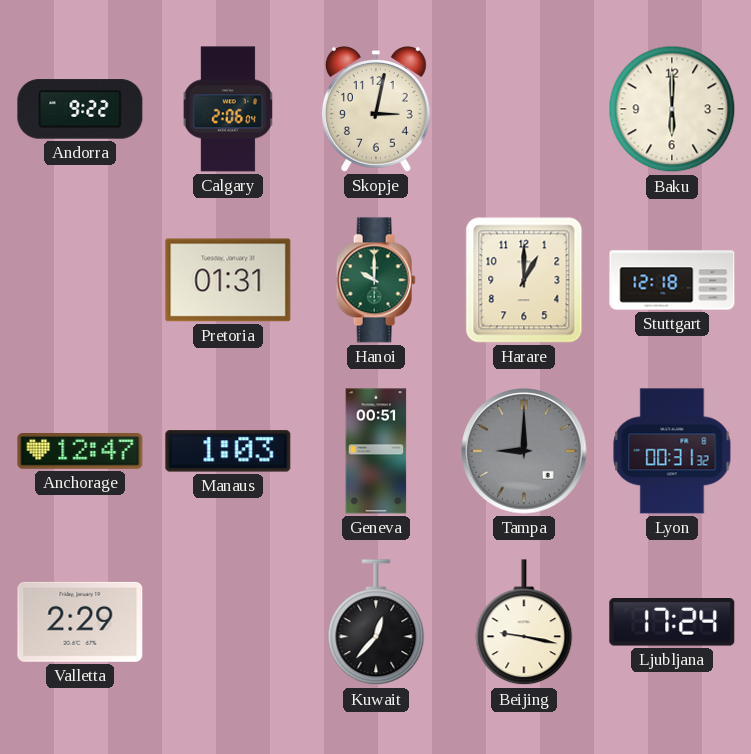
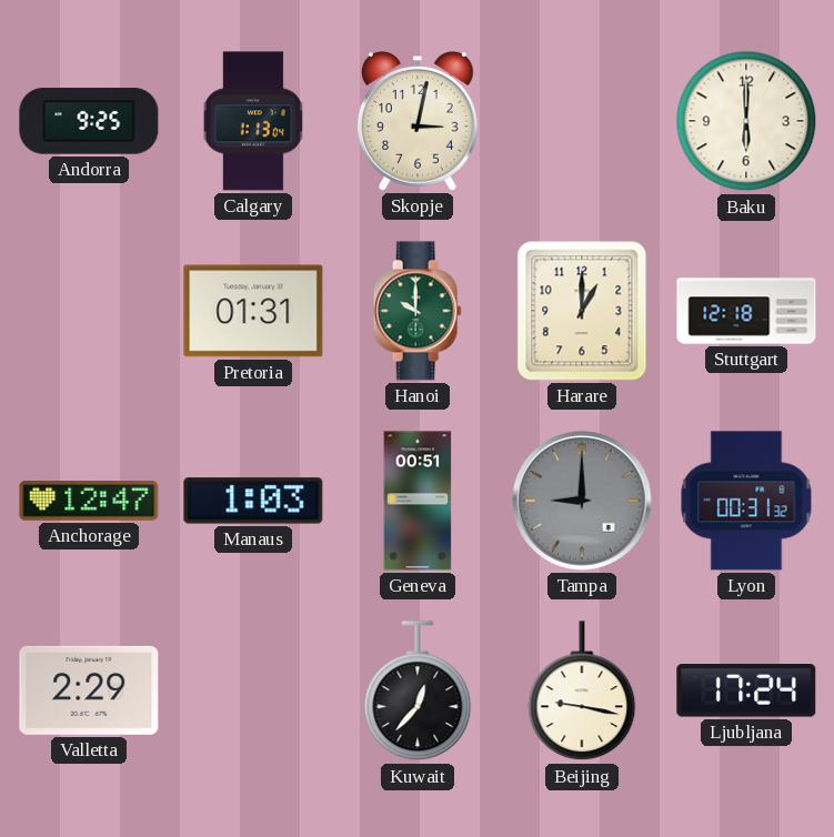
Andorra: 9:22 -> 9:25 (89, 121)
Calgary: 2:06 -> 1:13 (253, 121)
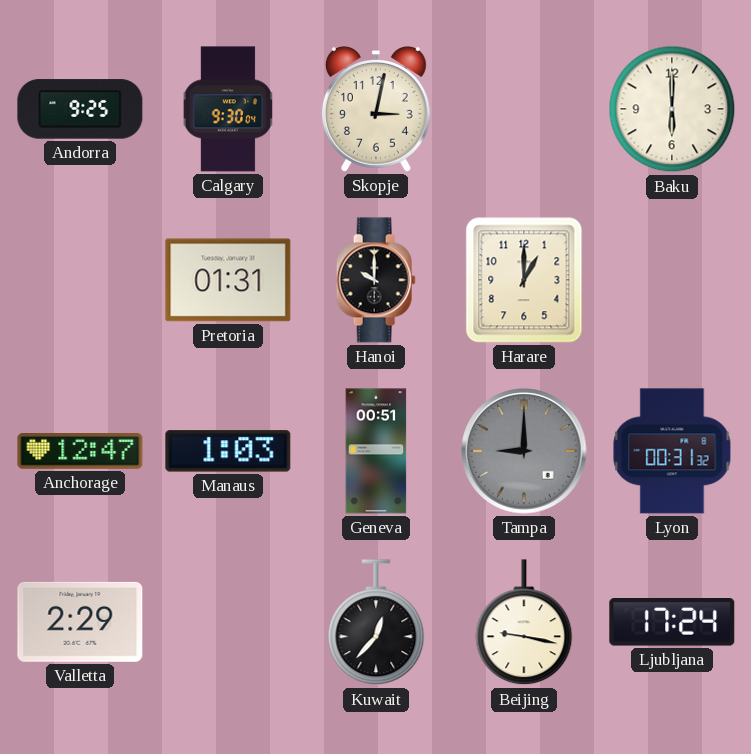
Calgary: 1:13 -> 9:30 (228, 109)
Hanoi dial: green -> black (376, 280)
Stuttgart: 12:18 -> none (746, 311)
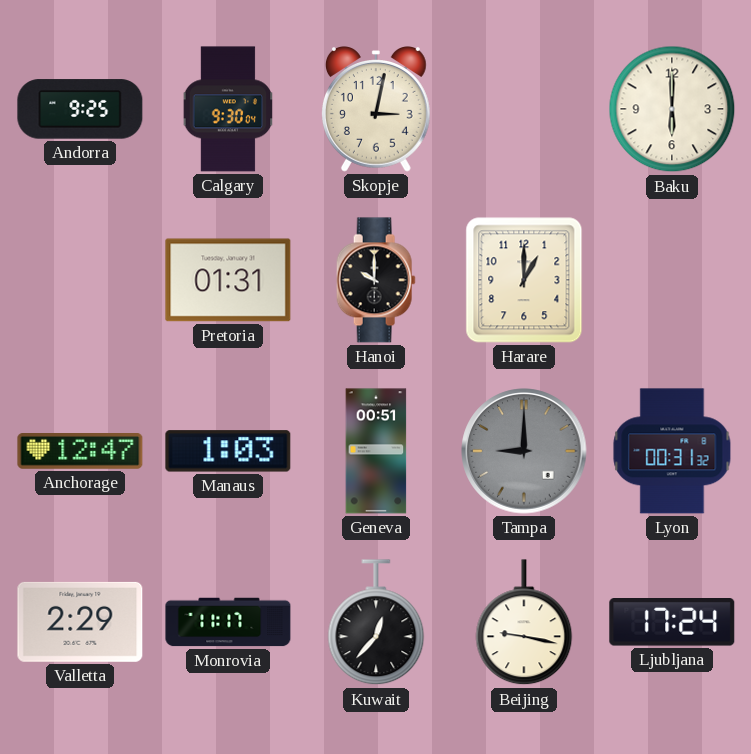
Monrovia: none -> 11:17 (228, 622)
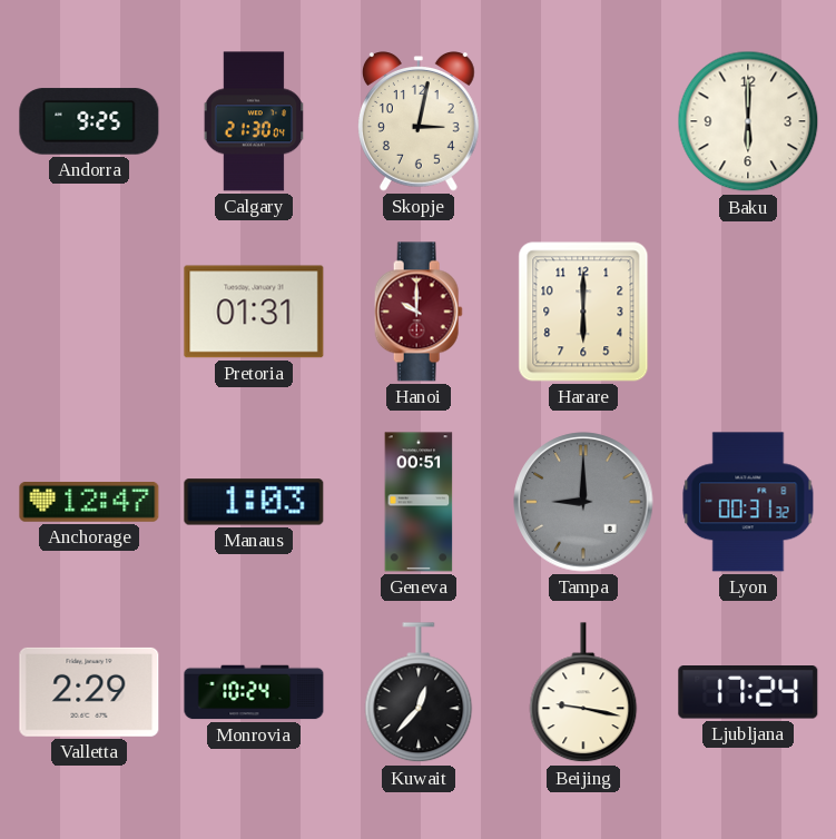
Calgary: 9:30 -> 21:30 (254, 121)
Hanoi dial: black -> burgundy (419, 312)
Harare: 1:00 -> 6:00 (583, 312)
Monrovia: 11:17 -> 10:24 (254, 692)
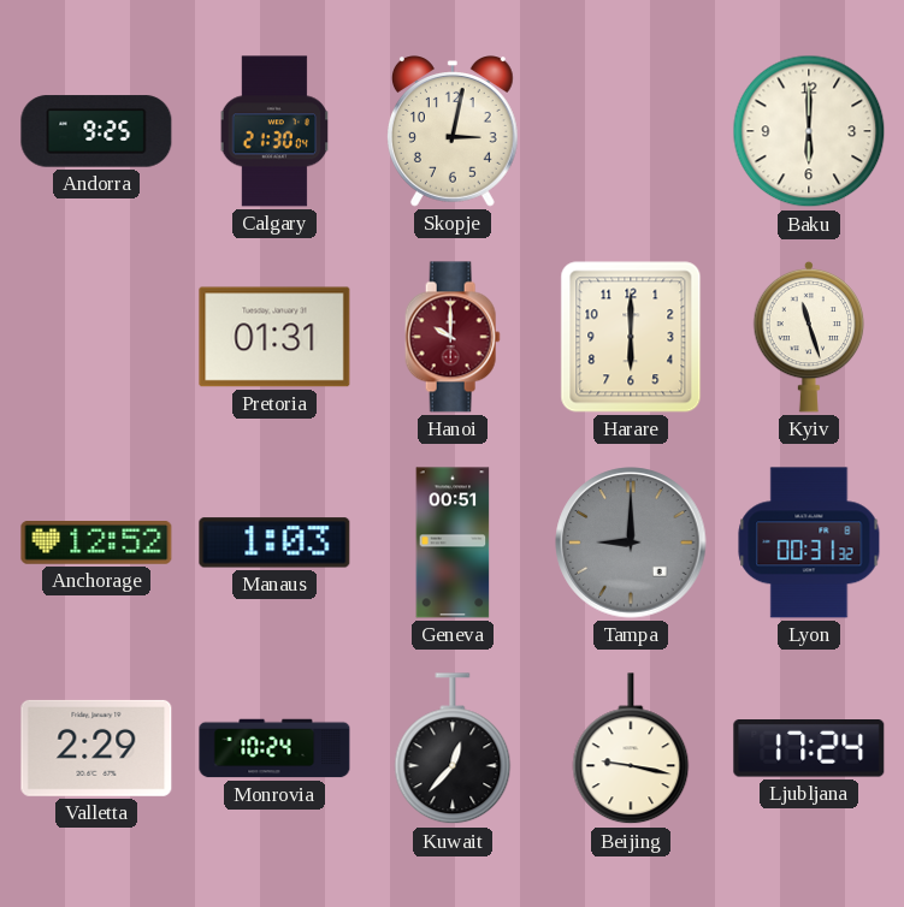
Kyiv: none -> 11:27 (809, 337)
Anchorage: 12:47 -> 12:52 (96, 544)
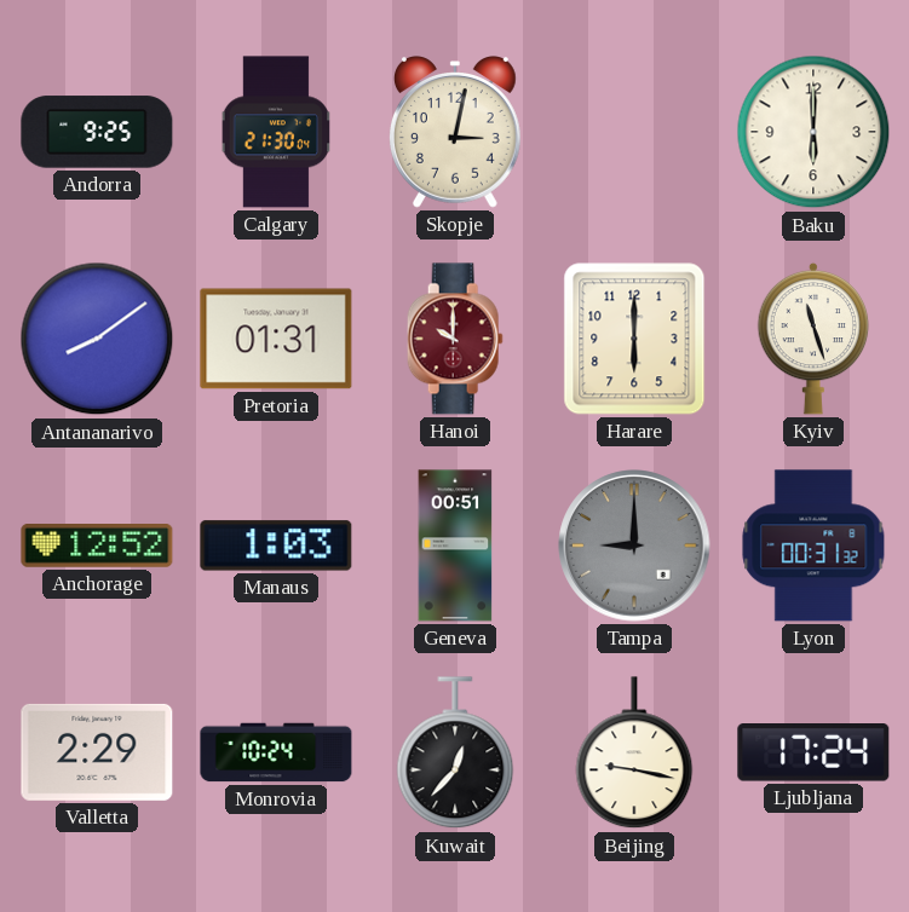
Antananarivo: none -> 8:09 (97, 339)
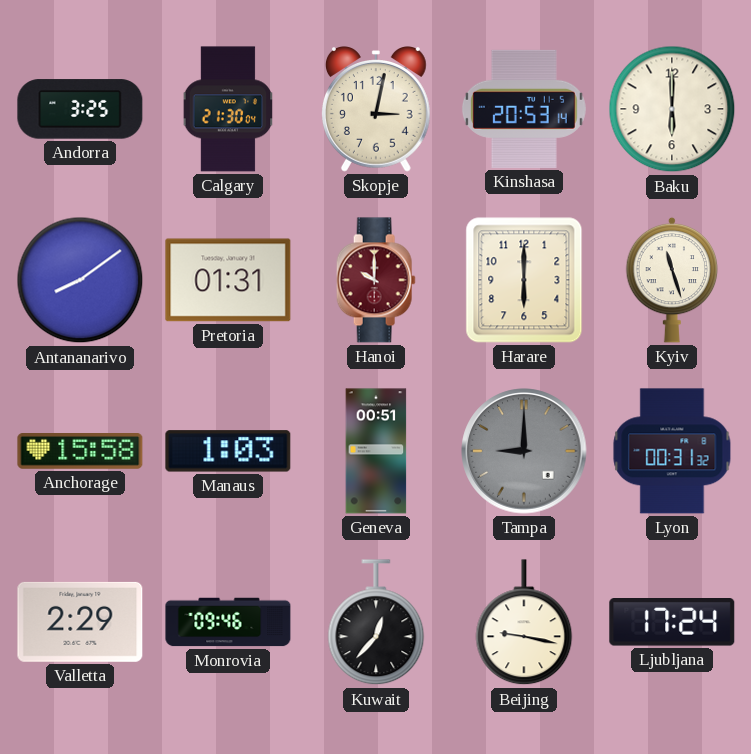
Andorra: 9:25 -> 3:25 (80, 109)
Kinshasa: none -> 20:53 (524, 109)
Anchorage: 12:52 -> 15:58 (80, 452)
Monrovia: 10:24 -> 09:46 (228, 622)
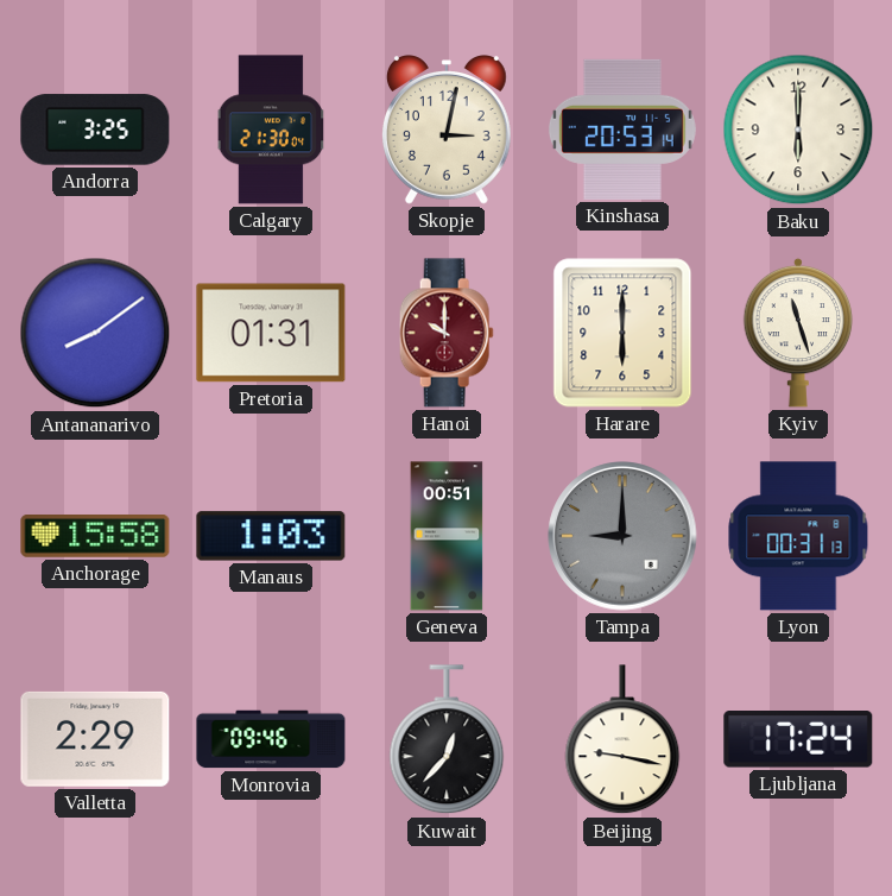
Lyon: 00:31:32 -> 00:31:13 (798, 536)
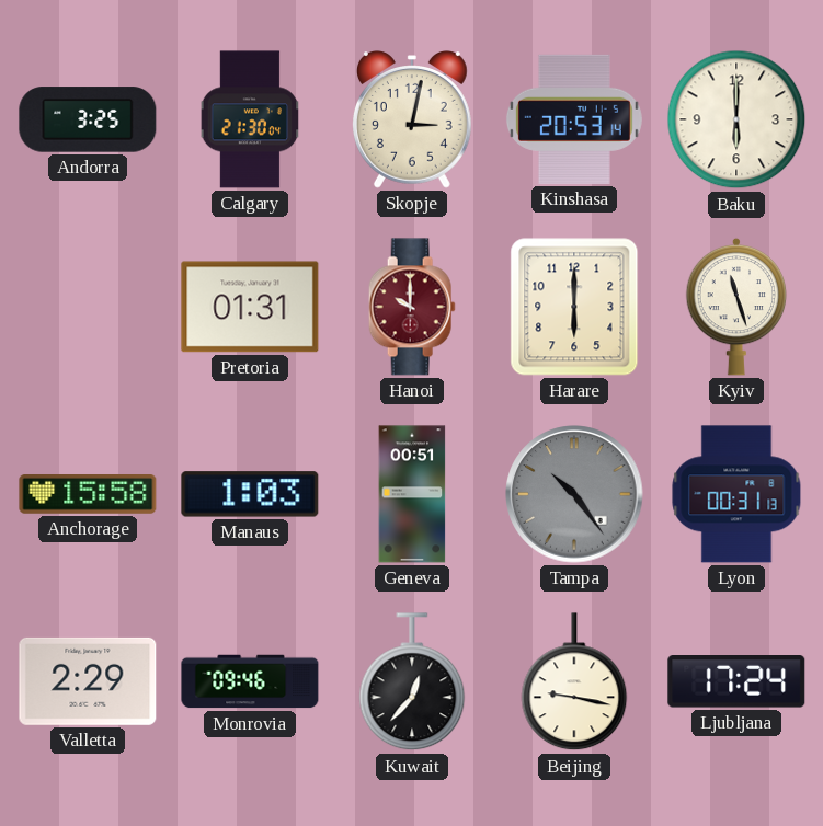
Antananarivo: 8:09 -> none (95, 333)
Tampa: 9:00 -> 10:24 (574, 494)
